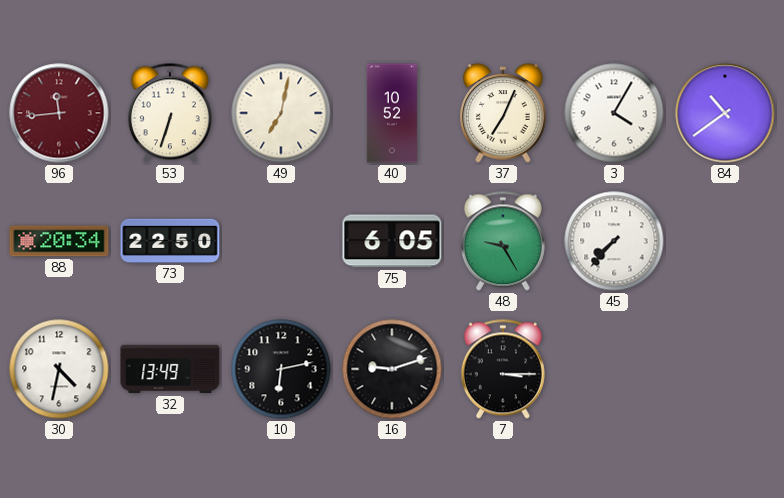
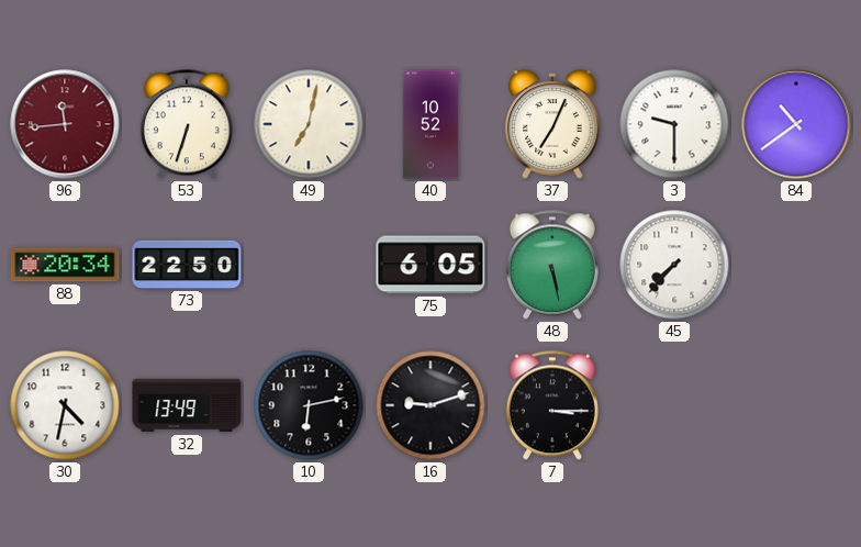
3: 4:05 -> 9:30 (674, 124)
48: 9:25 -> 5:28 (552, 265)
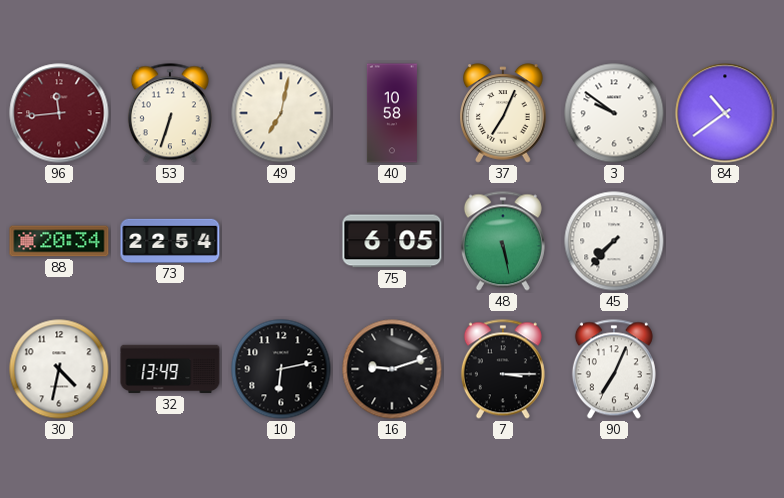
40: 10:52 -> 10:58 (392, 113)
3: 9:30 -> 9:51 (614, 113)
73: 22:50 -> 22:54 (170, 241)
90: none -> 7:04 (614, 369)
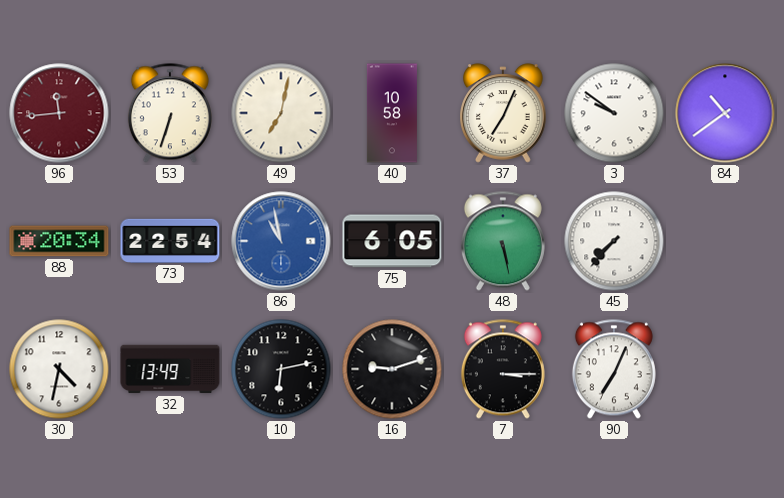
86: none -> 10:58 (281, 241)
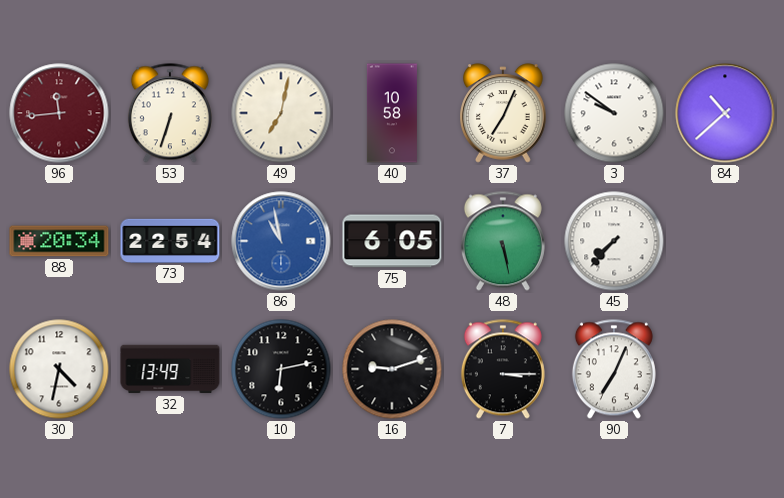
84: 10:39 -> 10:38 (725, 113)
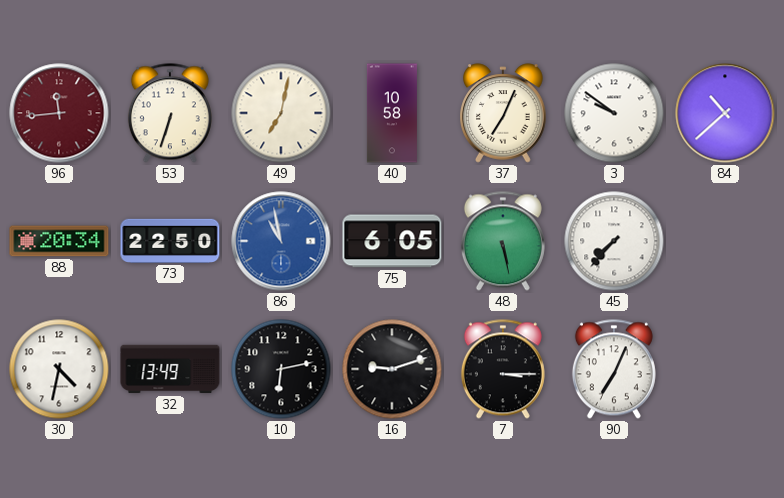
73: 22:54 -> 22:50 (170, 241)
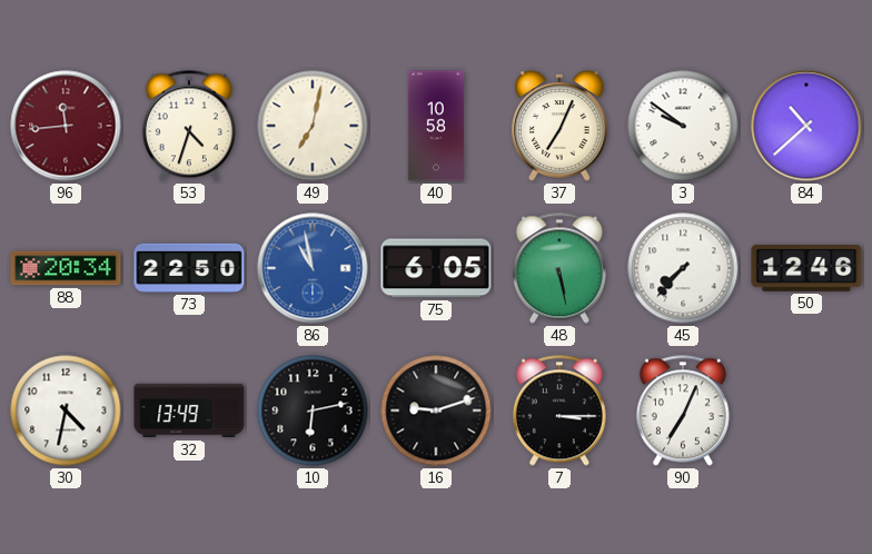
53: 6:33 -> 4:33 (189, 126)
50: none -> 12:46 (806, 269)
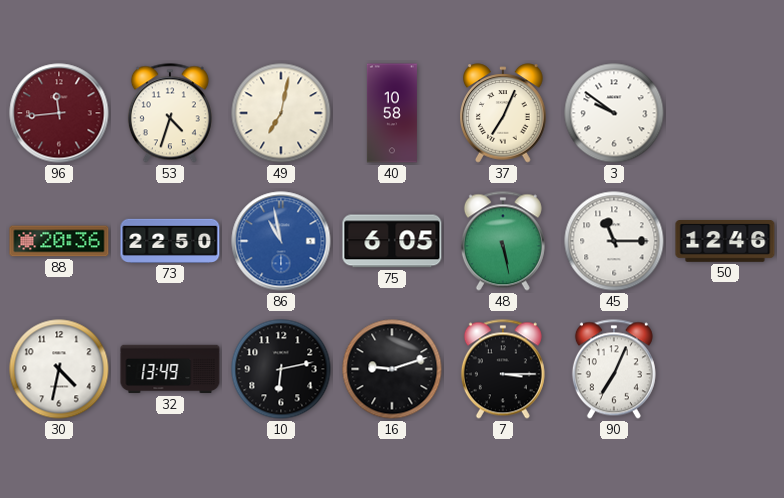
84: 10:38 -> none (806, 126)
88: 20:34 -> 20:36 (59, 241)
45: 7:37 -> 11:15 (614, 241)
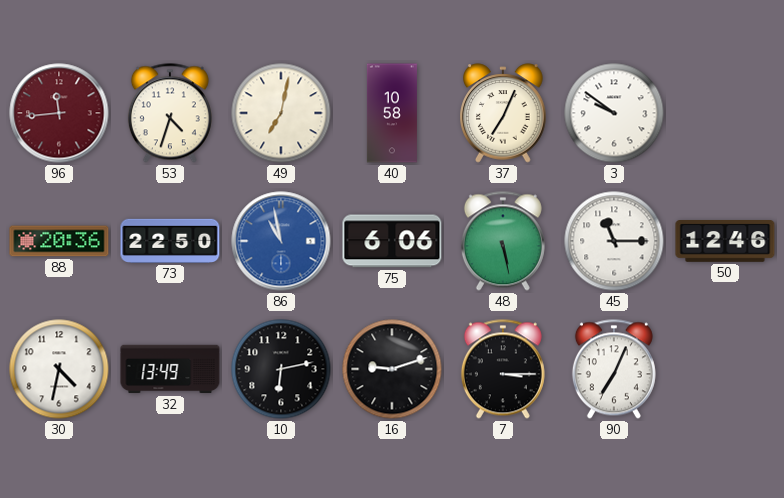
75: 6:05 -> 6:06 (392, 241)
